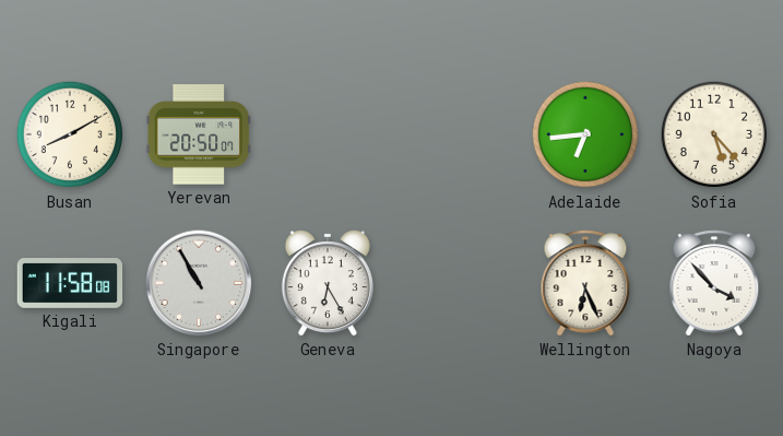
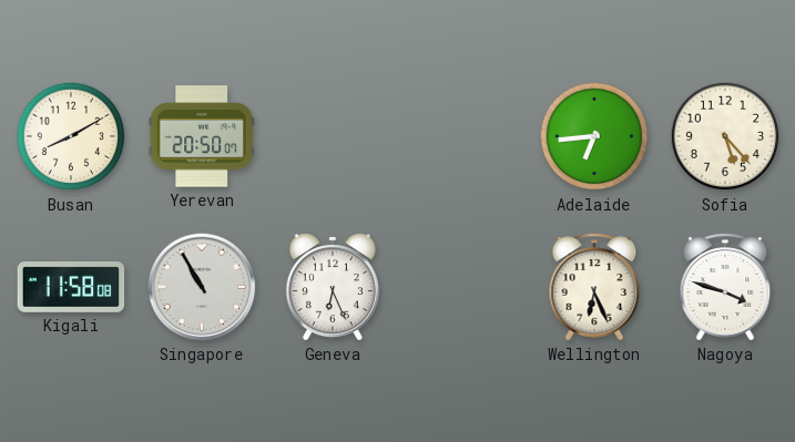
Geneva: 6:25 -> 6:26 (333, 287)
Nagoya: 3:53 -> 3:48 (725, 287)
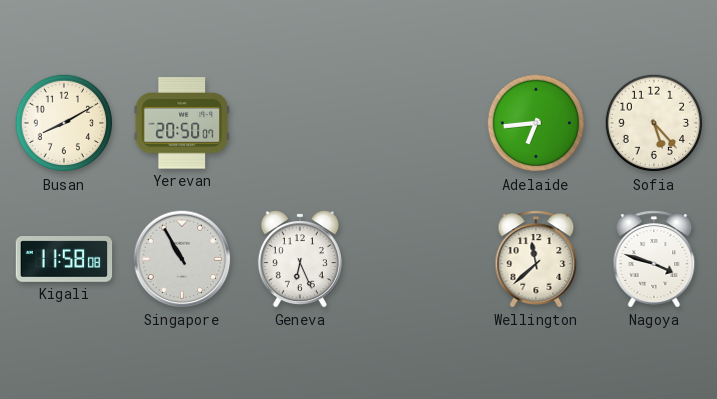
Wellington: 6:26 -> 11:38 (536, 259)
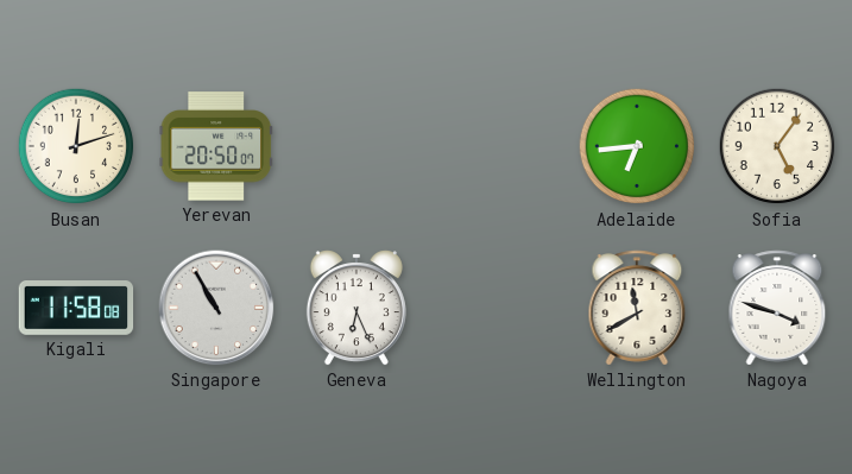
Busan: 8:10 -> 12:12 (76, 146)
Sofia: 5:23 -> 5:06 (777, 146)
Wellington: 11:38 -> 11:40 (637, 308)
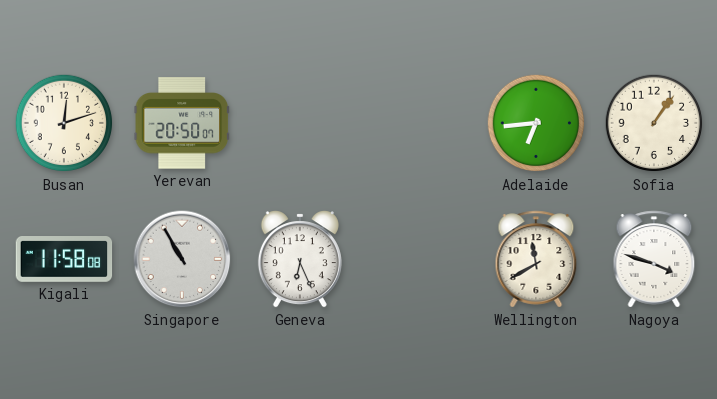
Sofia: 5:06 -> 1:06 (654, 123)
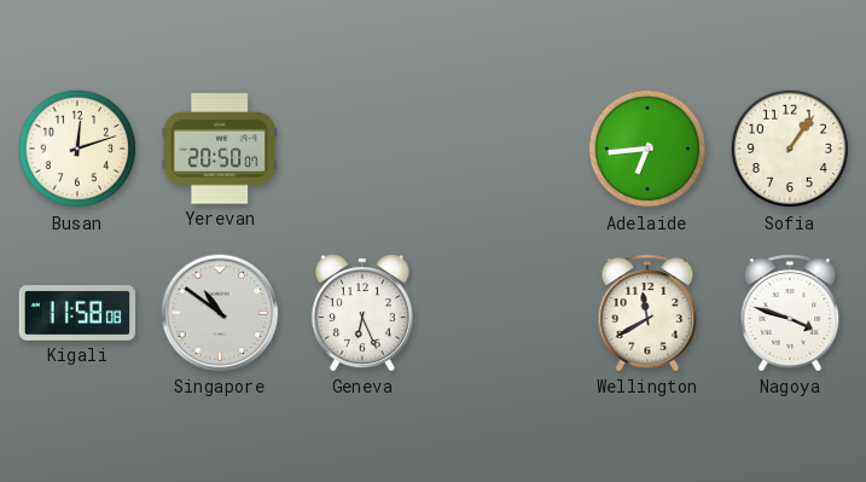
Singapore: 10:55 -> 10:51 (220, 313)
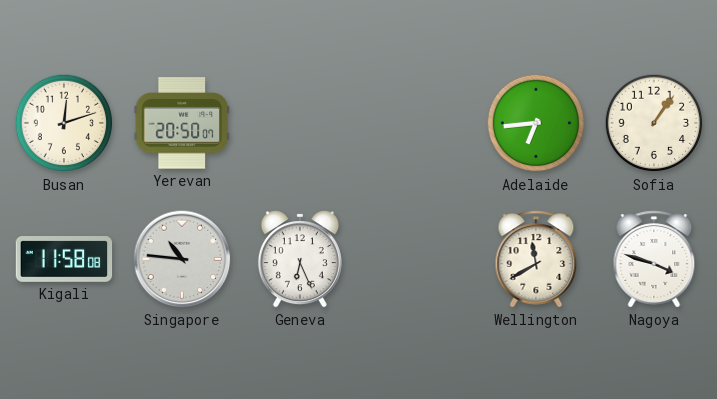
Singapore: 10:51 -> 10:46 (182, 259)
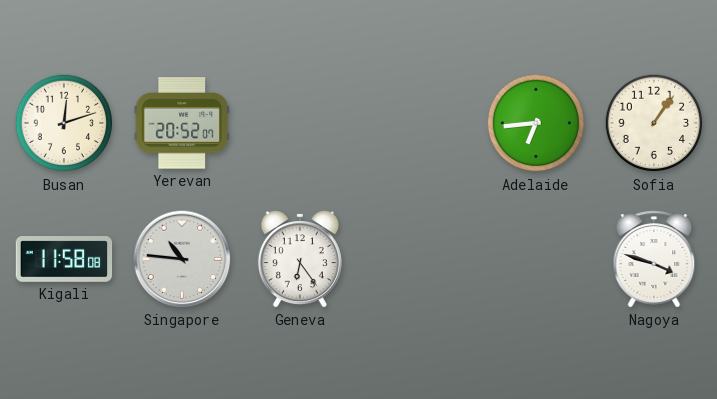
Yerevan: 20:50 -> 20:52 (181, 123)
Geneva: 6:26 -> 6:24 (300, 259)
Wellington: 11:40 -> none (536, 259)
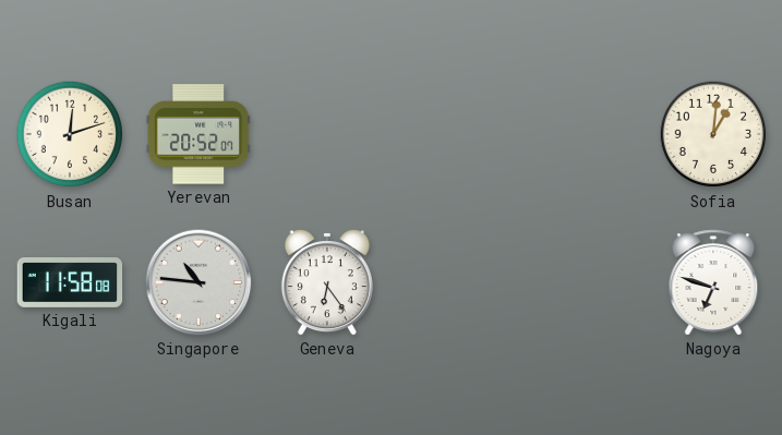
Adelaide: 6:44 -> none (536, 123)
Sofia: 1:06 -> 1:01 (713, 134)
Nagoya: 3:48 -> 6:48 (713, 282)
